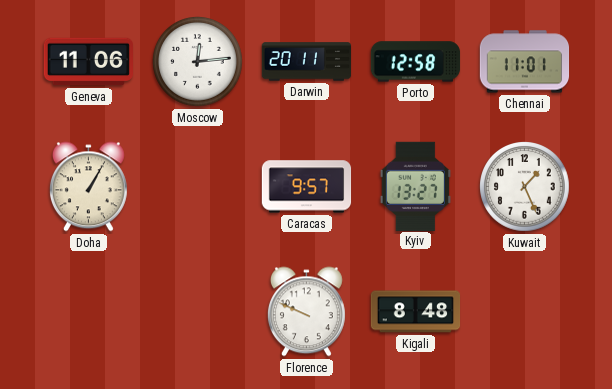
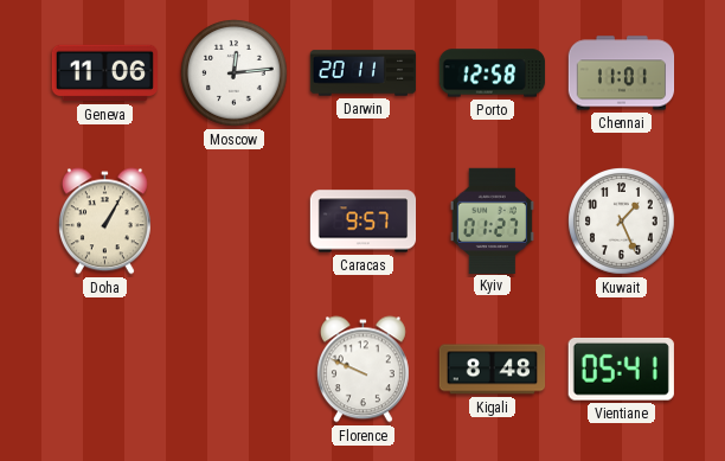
Kyiv: 13:27 -> 01:27 (492, 220)
Vientiane: none -> 05:41 (621, 369)
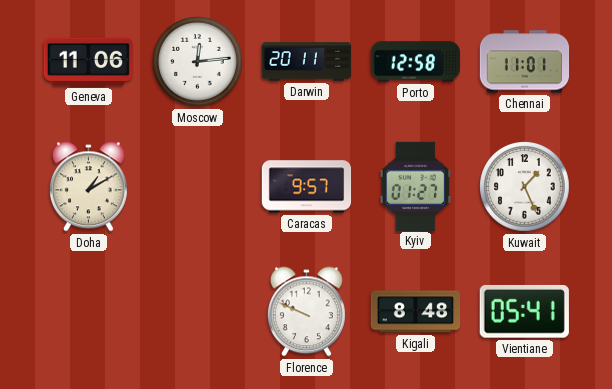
Doha: 1:05 -> 1:10 (88, 187)
